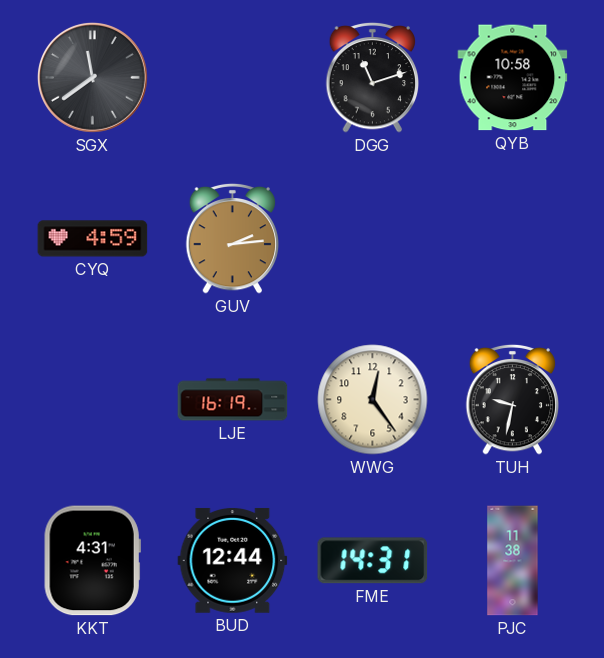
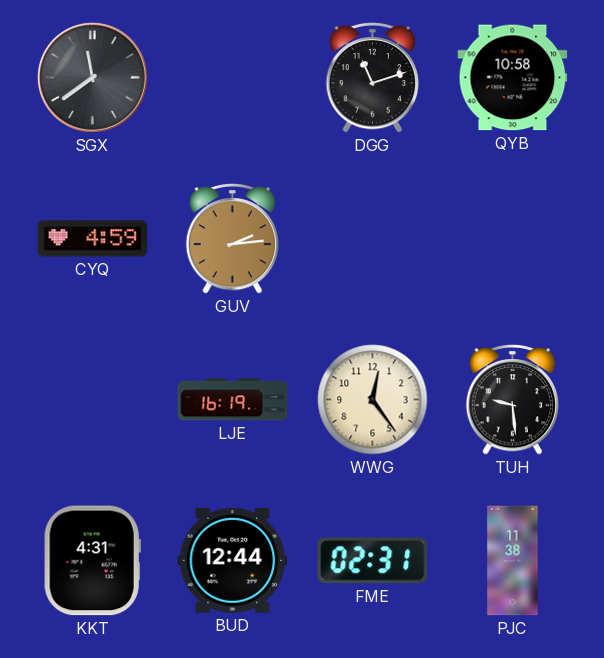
TUH: 9:32 -> 9:29 (513, 399)
FME: 14:31 -> 02:31 (373, 561)
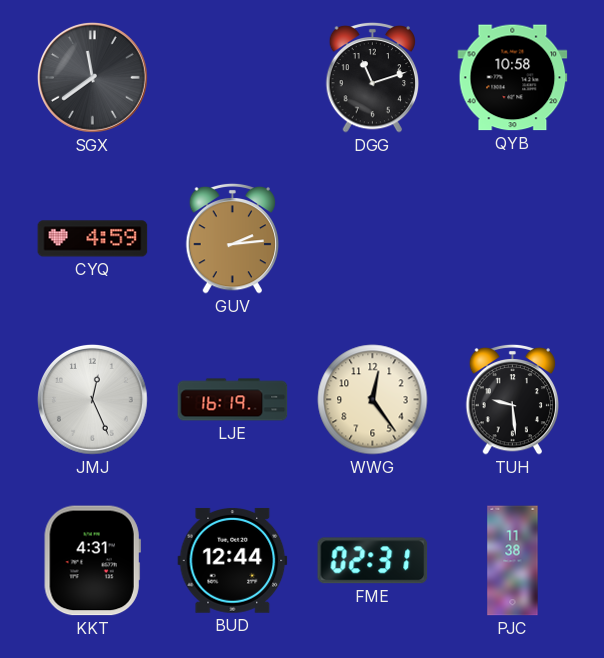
JMJ: none -> 12:26 (92, 399)
